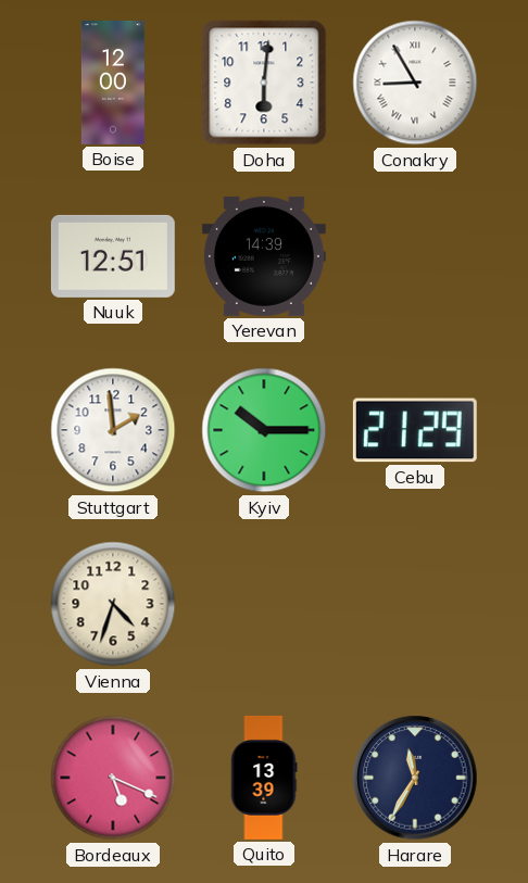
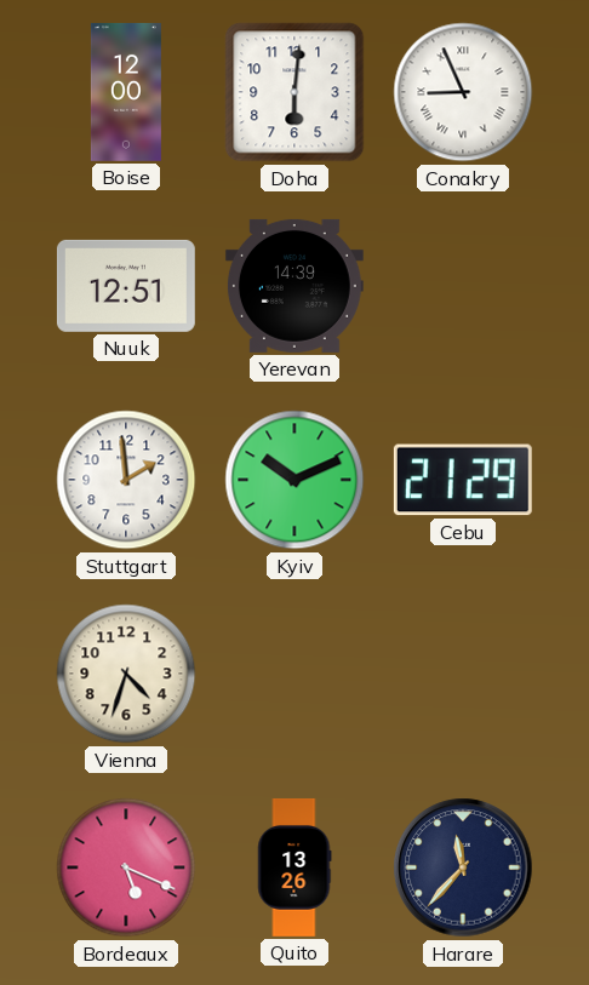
Conakry: 8:55 -> 8:56 (463, 92)
Kyiv: 10:15 -> 10:11 (294, 480)
Quito: 13:39 -> 13:26 (294, 867)
Harare: 11:35 -> 11:37 (463, 867)
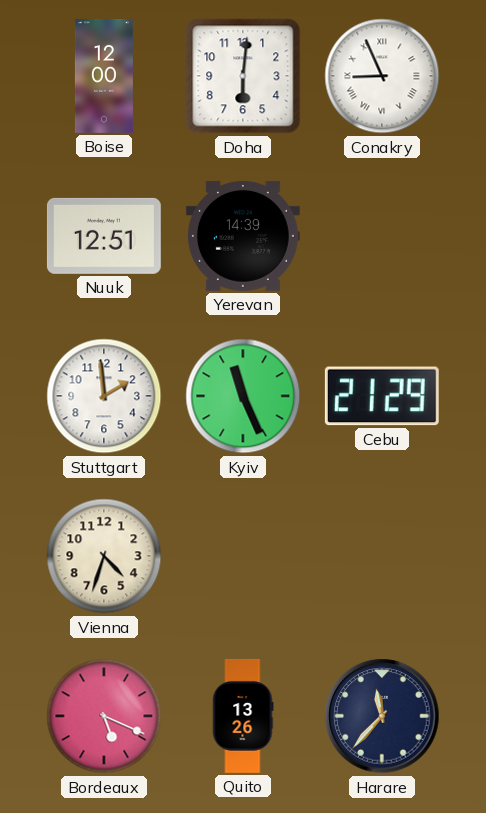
Kyiv: 10:11 -> 11:26 (243, 396)
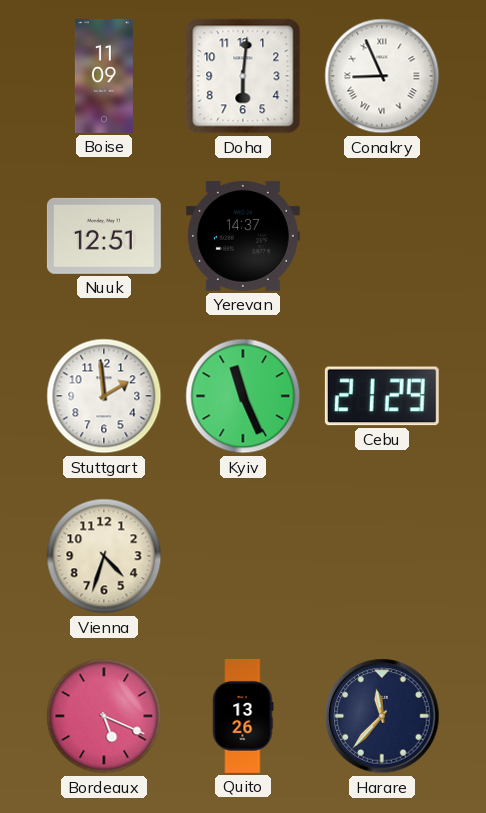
Boise: 12:00 -> 11:09 (104, 76)
Yerevan: 14:39 -> 14:37 (243, 236)
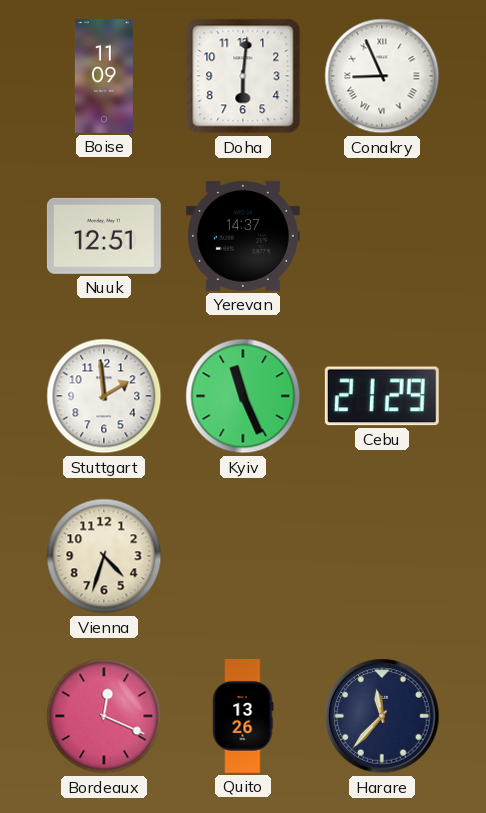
Bordeaux: 5:19 -> 12:19 (104, 716)
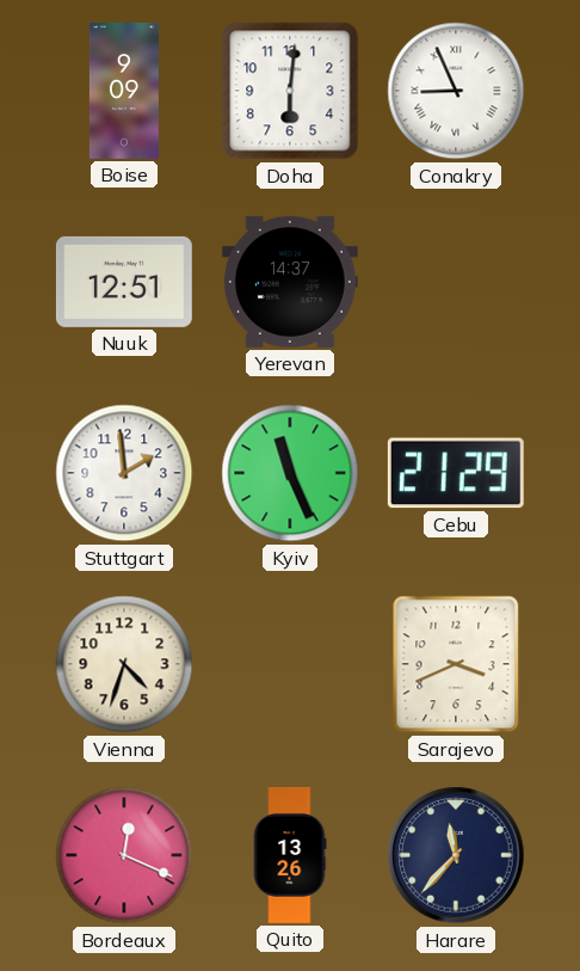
Boise: 11:09 -> 9:09 (124, 91)
Sarajevo: none -> 3:41 (456, 664)
